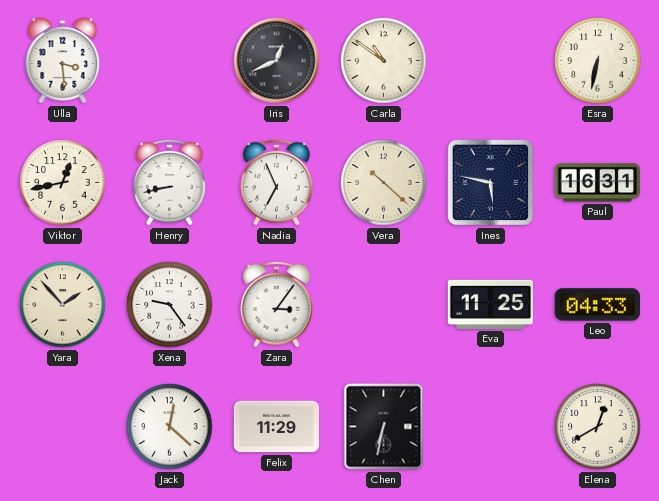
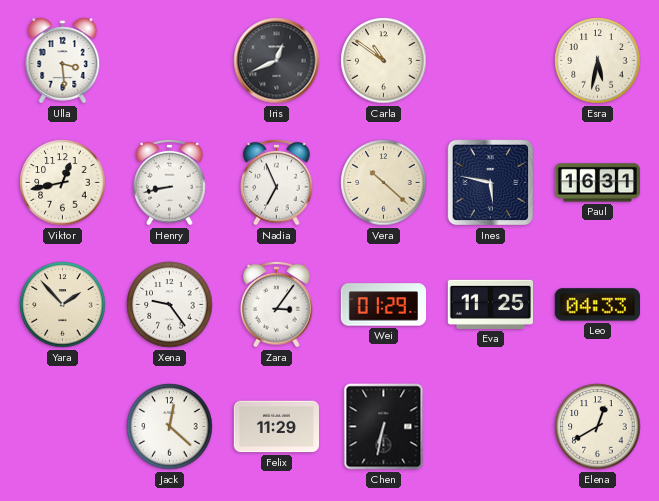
Esra: 6:32 -> 5:32 (598, 61)
Wei: none -> 01:29 (384, 305)
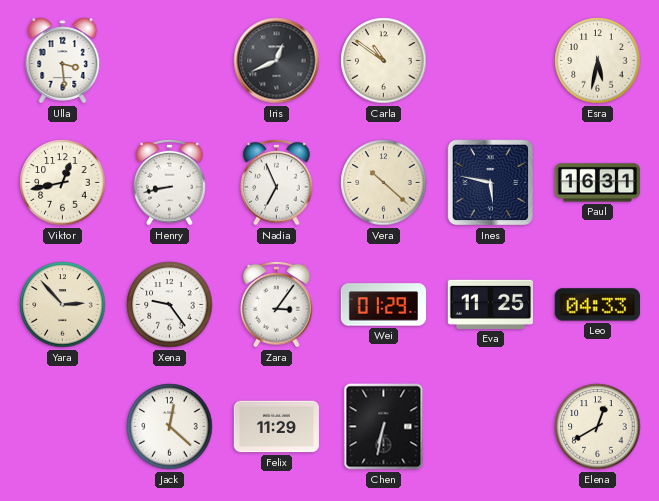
Yara: 1:53 -> 2:53 (63, 305)
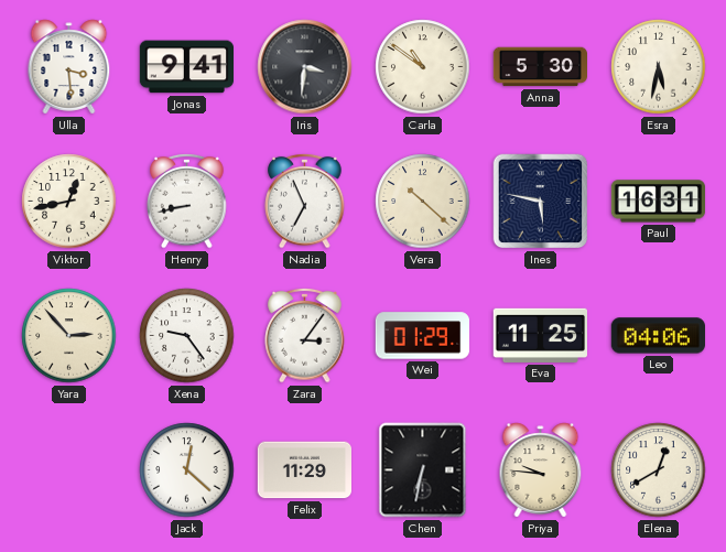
Jonas: none -> 9:41 (186, 67)
Iris: 12:41 -> 3:31 (305, 67)
Anna: none -> 5:30 (540, 67)
Leo: 04:33 -> 04:06 (658, 336)
Priya: none -> 9:46 (541, 470)
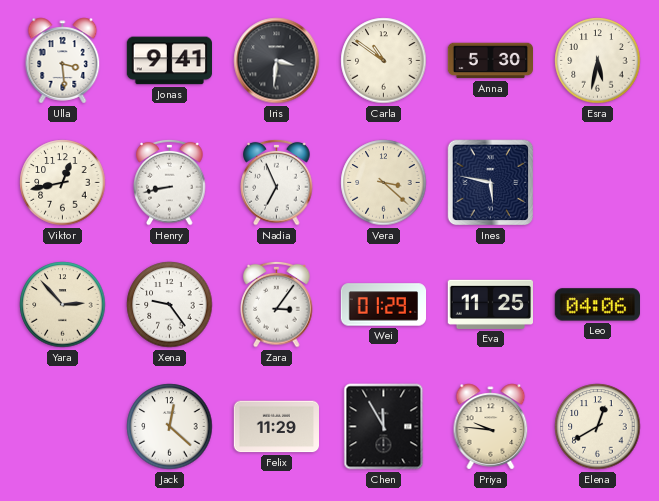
Vera: 10:22 -> 3:22 (384, 183)
Paul: 16:31 -> none (658, 202)
Chen: 6:32 -> 11:55 (384, 427)
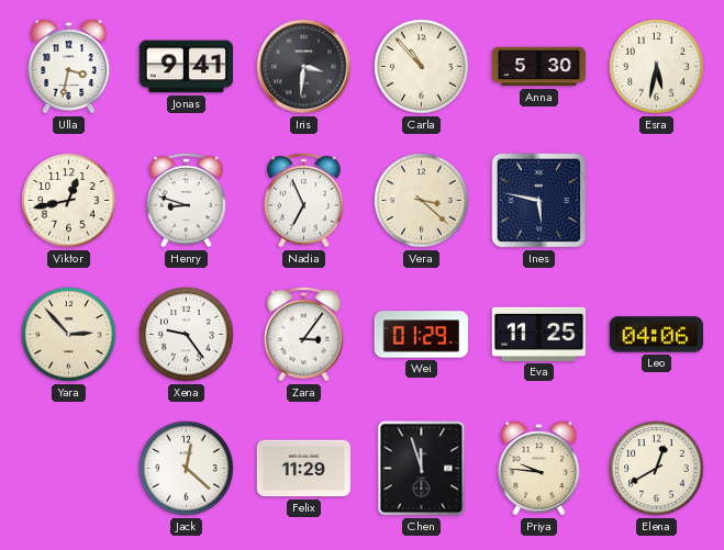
Ulla: 3:29 -> 3:32 (69, 67)
Carla: 10:51 -> 10:53 (422, 67)
Henry: 8:43 -> 8:48 (187, 200)
Chen: 11:55 -> 11:57 (422, 469)
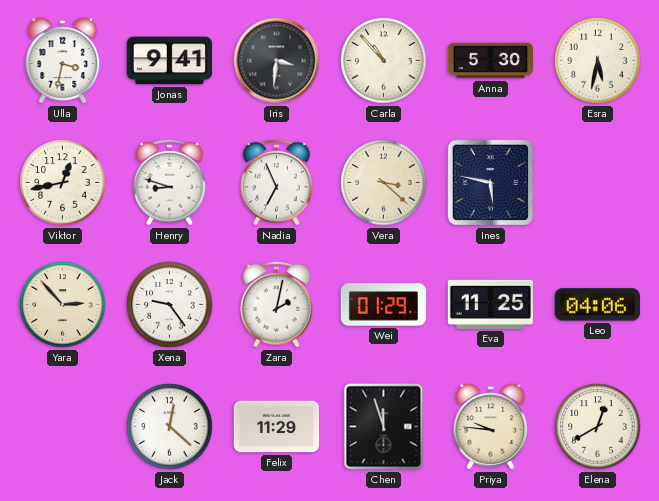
Zara: 3:06 -> 2:02 (277, 304)
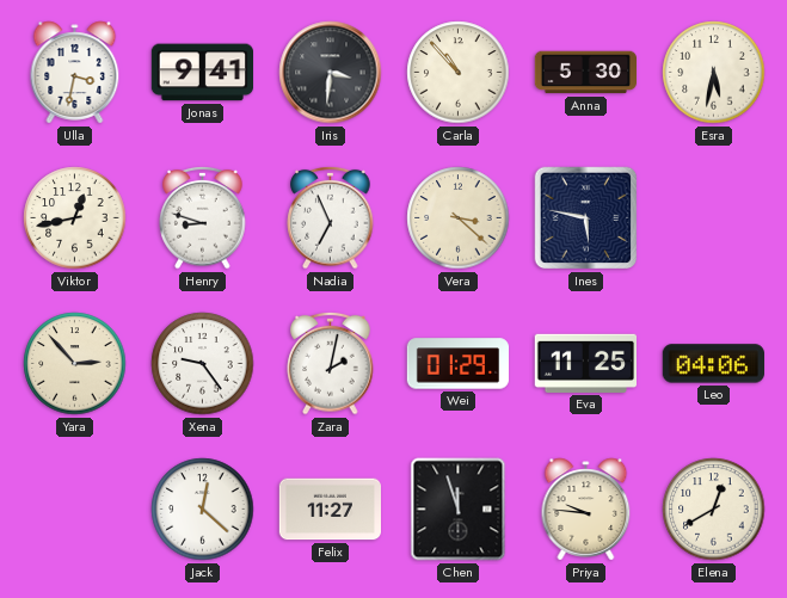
Felix: 11:29 -> 11:27 (330, 510)
